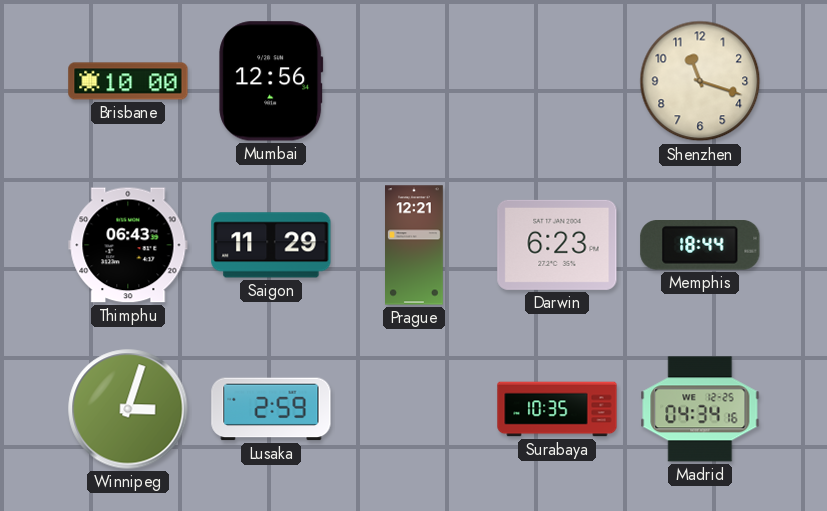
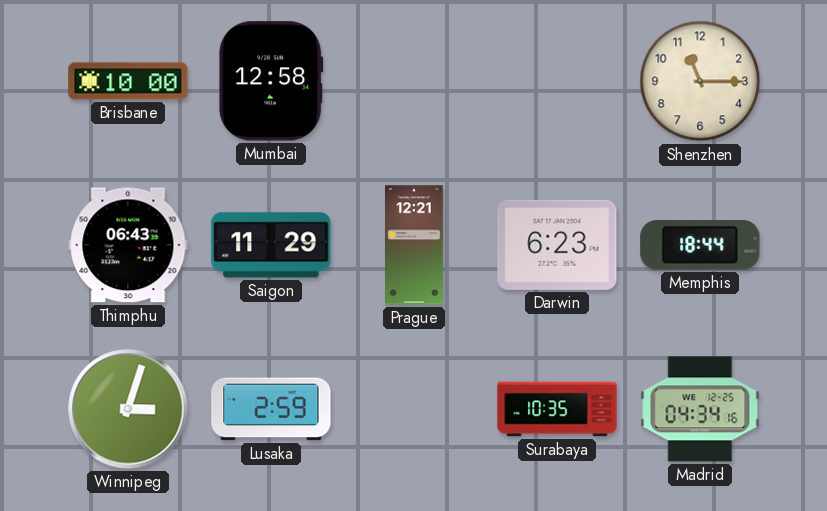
Mumbai: 12:56 -> 12:58 (271, 81)
Shenzhen: 11:18 -> 11:15 (700, 81)
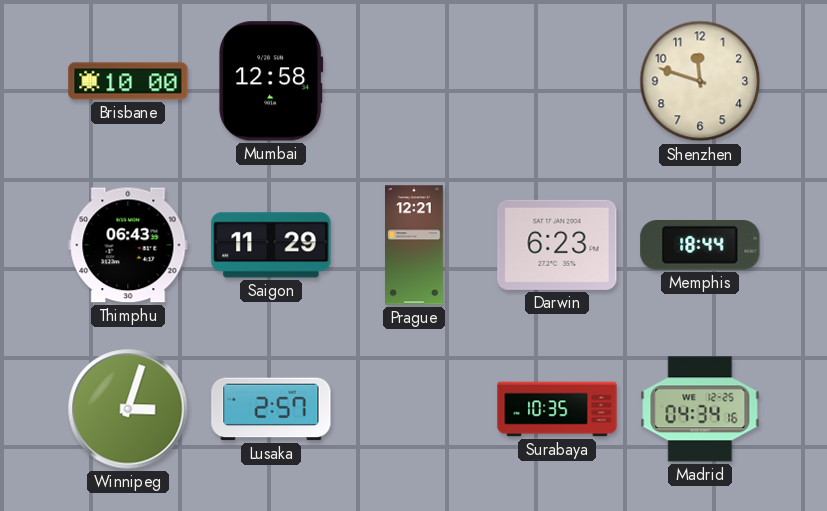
Shenzhen: 11:15 -> 11:48 (700, 81)
Lusaka: 2:59 -> 2:57 (271, 409)
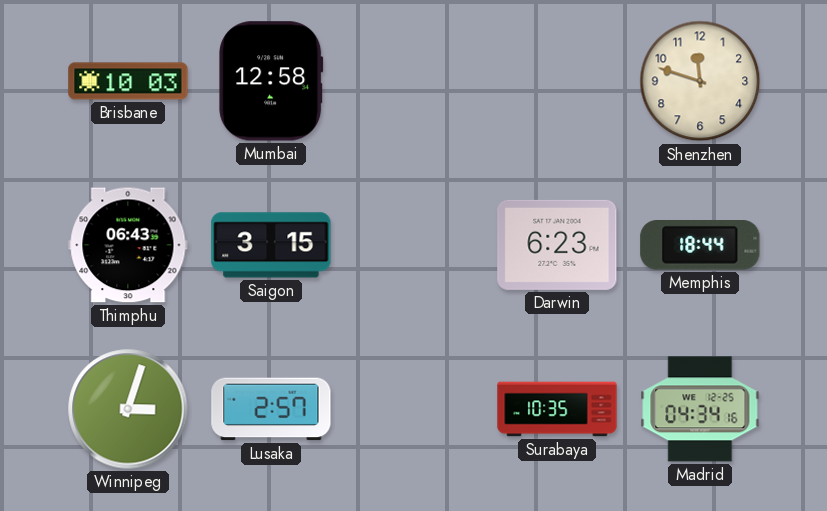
Brisbane: 10:00 -> 10:03 (128, 81)
Saigon: 11:29 -> 3:15 (271, 245)
Prague: 12:21 -> none (415, 245)
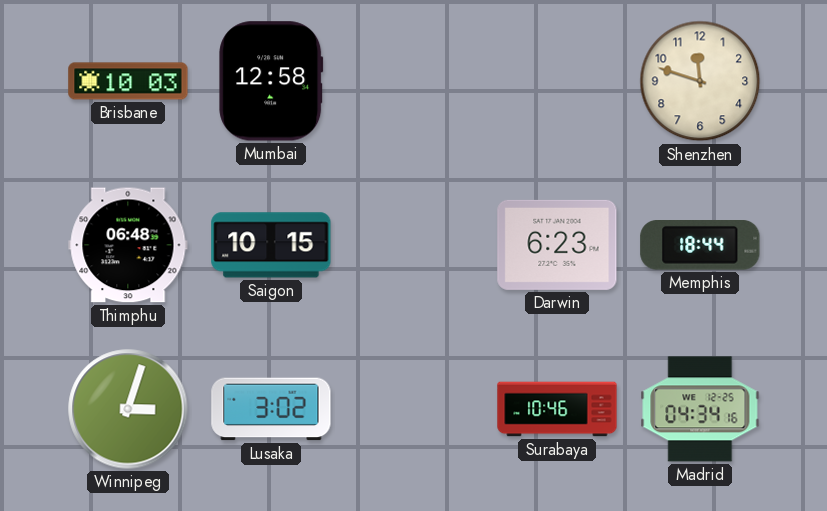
Thimphu: 06:43 -> 06:48 (128, 245)
Saigon: 3:15 -> 10:15 (271, 245)
Lusaka: 2:57 -> 3:02 (271, 409)
Surabaya: 10:35 -> 10:46 (557, 409)
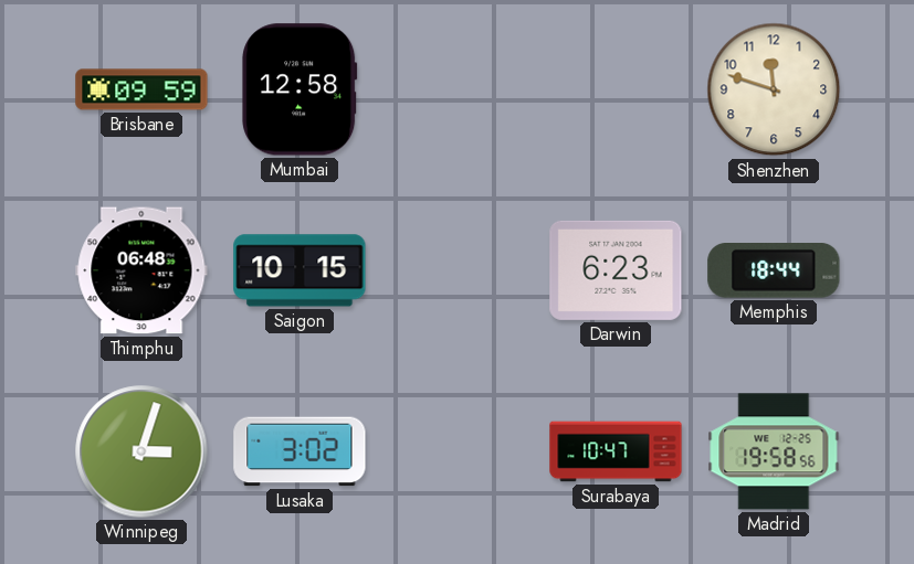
Brisbane: 10:03 -> 09:59 (141, 89)
Surabaya: 10:46 -> 10:47 (616, 451)
Madrid: 04:34 -> 19:58 (774, 451)
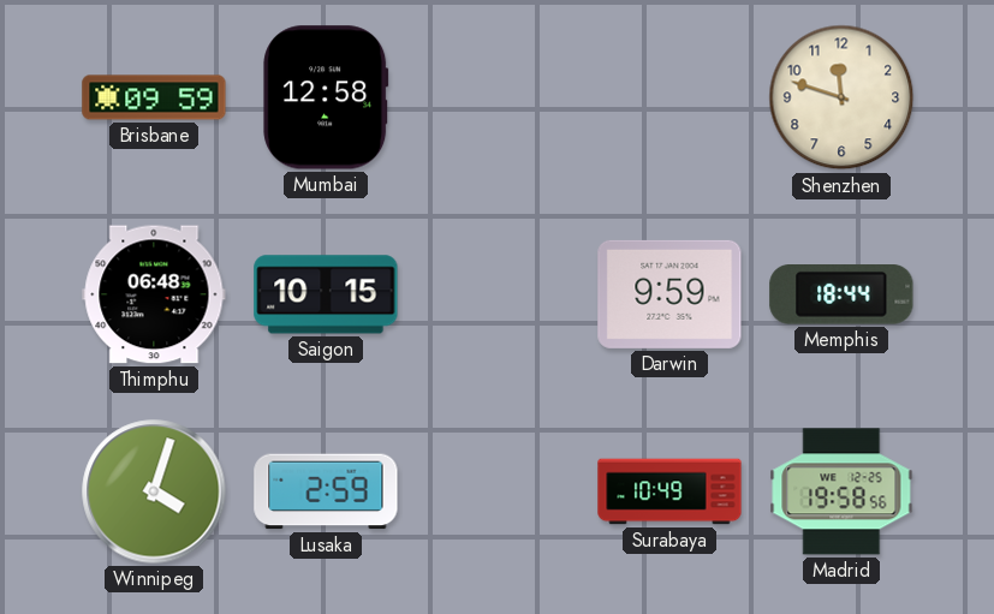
Darwin: 6:23 -> 9:59 (669, 294)
Winnipeg: 3:03 -> 4:03 (154, 491)
Lusaka: 3:02 -> 2:59 (326, 491)
Surabaya: 10:47 -> 10:49 (669, 491)
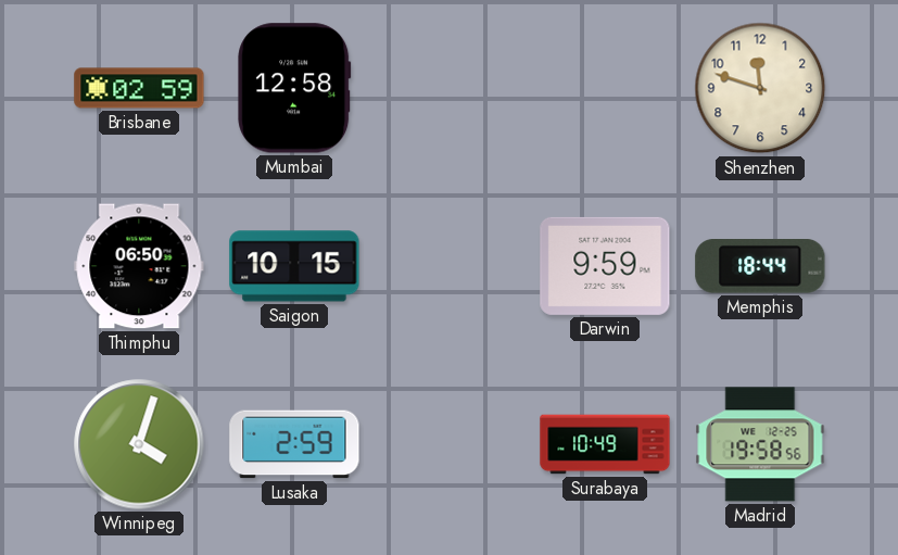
Brisbane: 09:59 -> 02:59 (139, 88)
Thimphu: 06:48 -> 06:50 (139, 266)
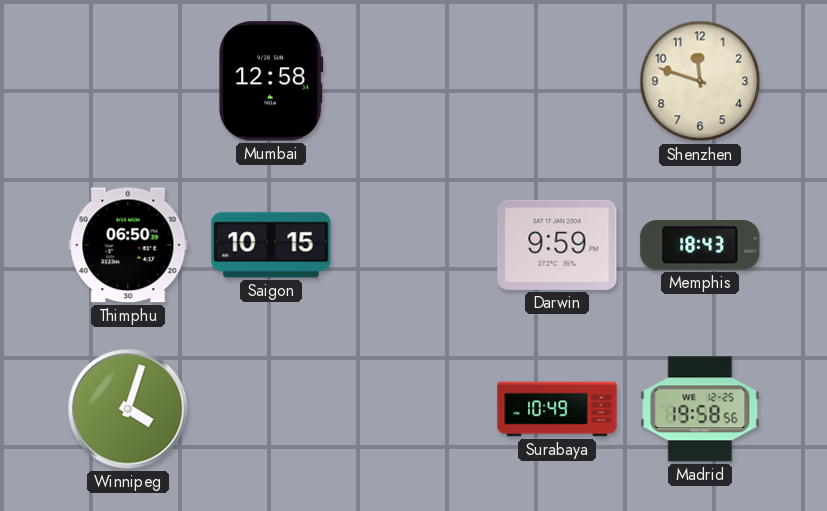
Brisbane: 02:59 -> none (139, 88)
Memphis: 18:44 -> 18:43 (700, 246)
Lusaka: 2:59 -> none (294, 444)
